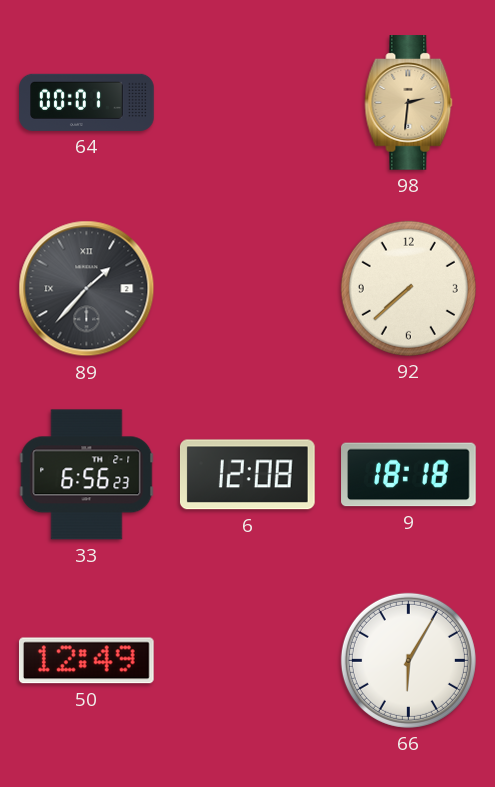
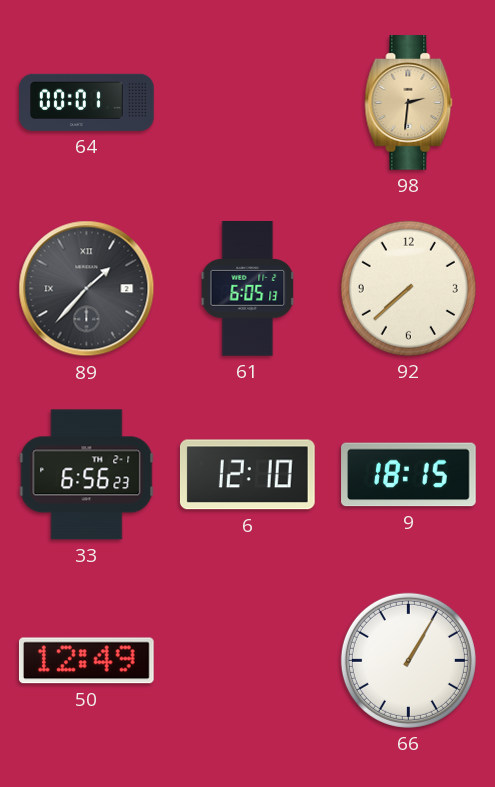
61: none -> 6:05 (248, 289)
6: 12:08 -> 12:10 (248, 475)
9: 18:18 -> 18:15 (409, 475)
66: 6:05 -> 1:05 (408, 660)
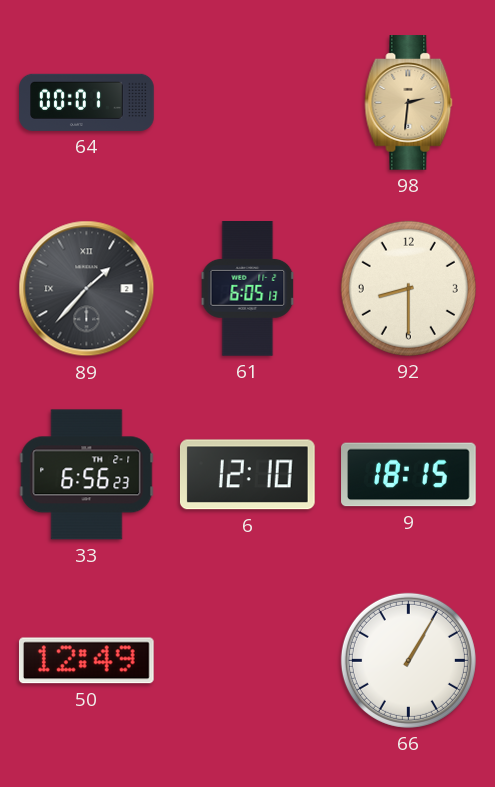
92: 7:38 -> 8:30 (408, 288)
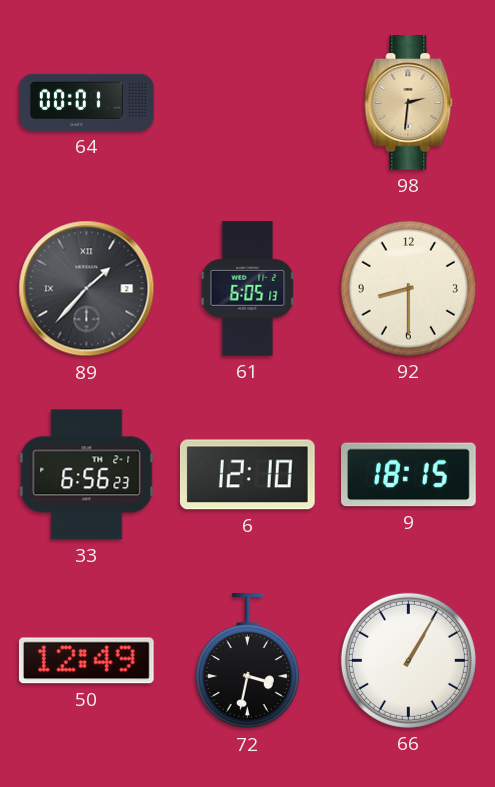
72: none -> 3:32 (247, 662)
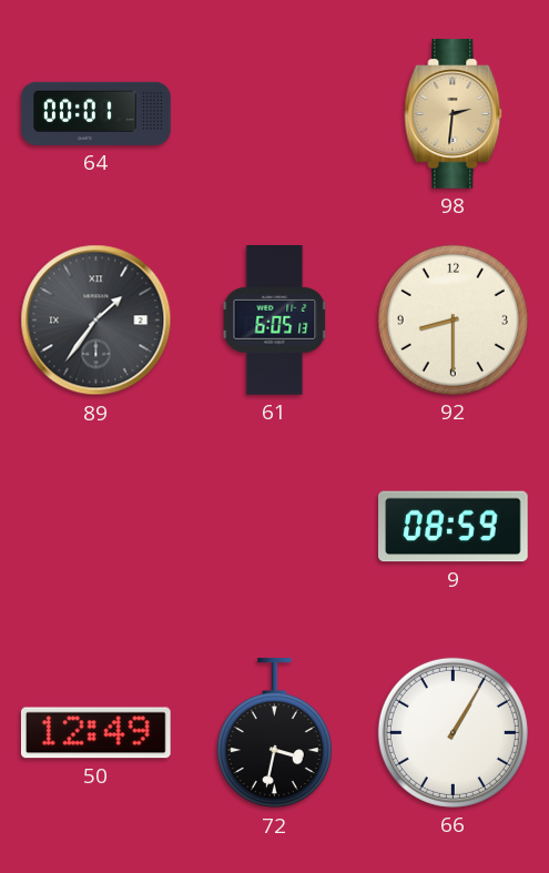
89: 1:37 -> 1:36 (96, 321)
33: 6:56 -> none (87, 475)
6: 12:10 -> none (248, 475)
9: 18:15 -> 08:59 (454, 527)
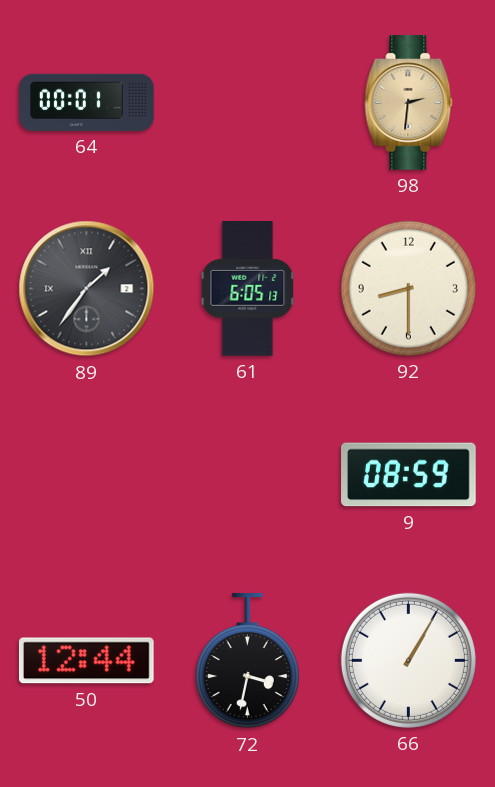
50: 12:49 -> 12:44 (86, 661)
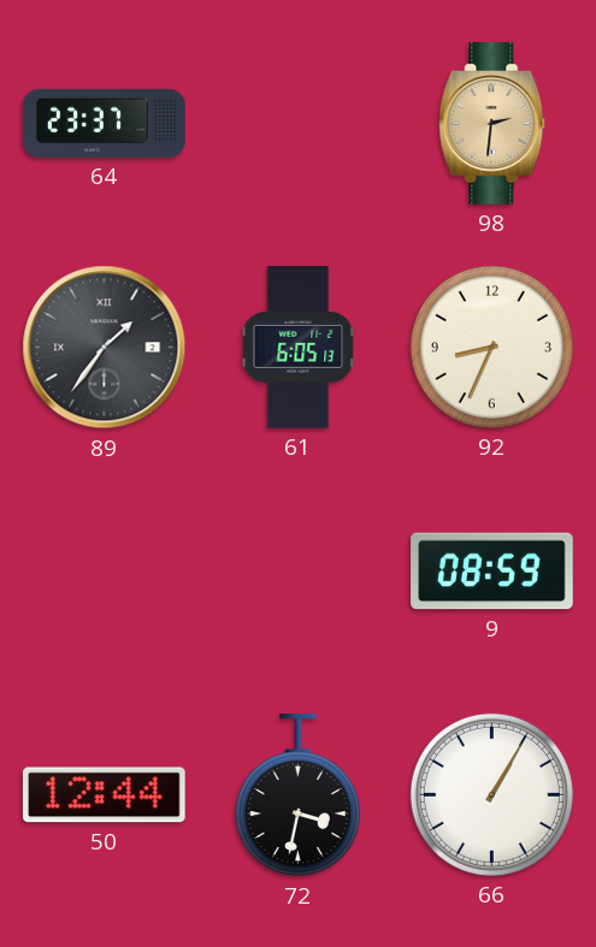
64: 00:01 -> 23:37 (105, 123)
92: 8:30 -> 8:34 (491, 347)
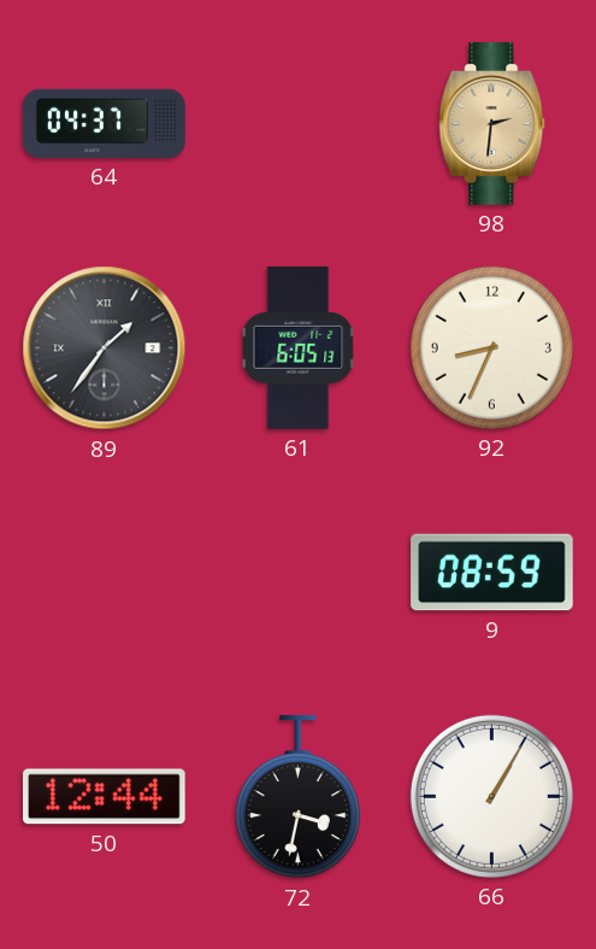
64: 23:37 -> 04:37 (105, 123)
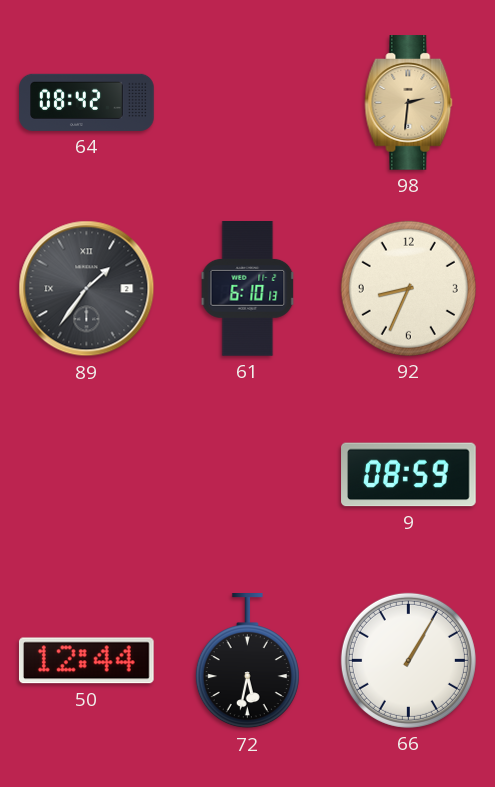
64: 04:37 -> 08:42 (87, 102)
61: 6:05 -> 6:10 (248, 289)
72: 3:32 -> 5:32 (247, 662)
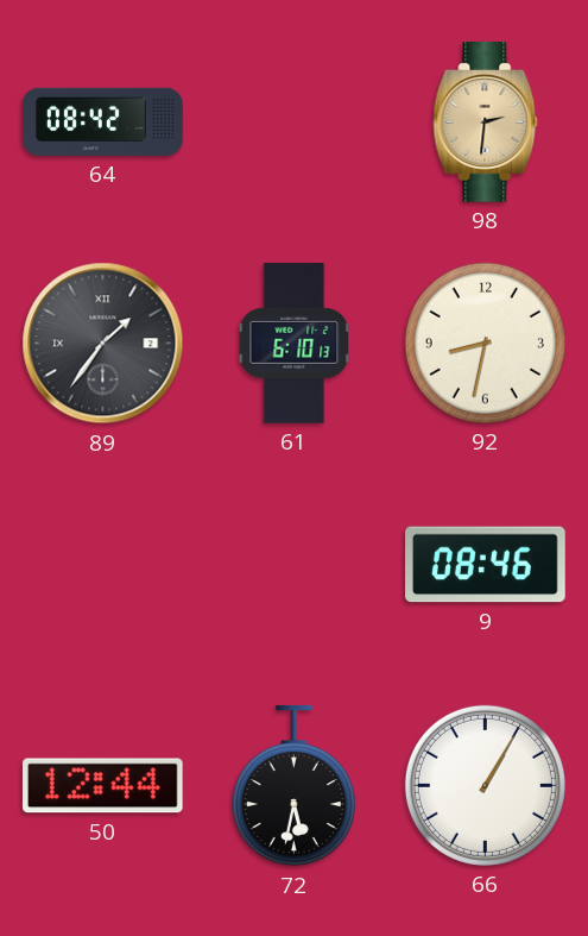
92: 8:34 -> 8:32 (485, 343)
9: 08:59 -> 08:46 (486, 565)
